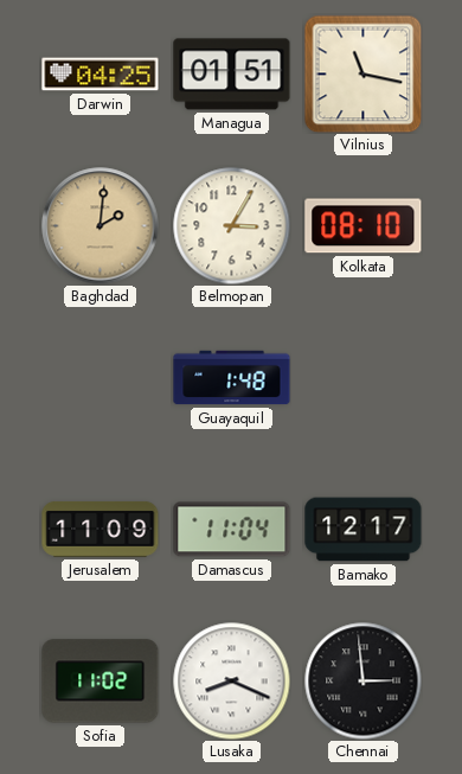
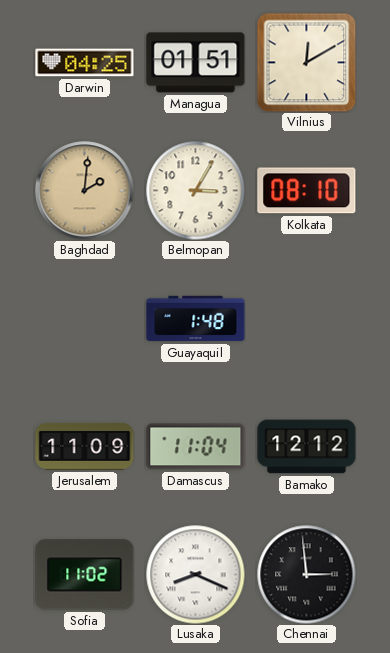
Vilnius: 11:17 -> 12:10 (306, 62)
Bamako: 12:17 -> 12:12 (307, 447)
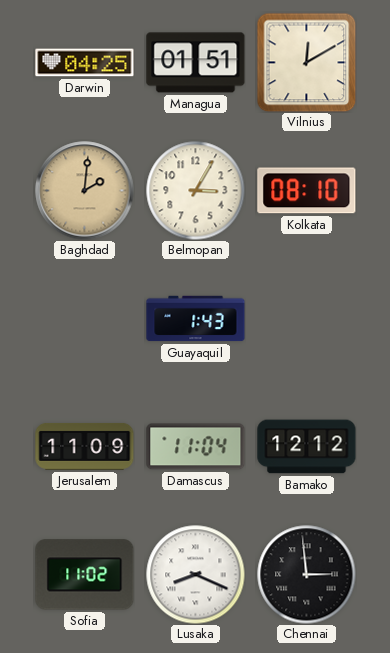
Guayaquil: 1:48 -> 1:43 (196, 319)
